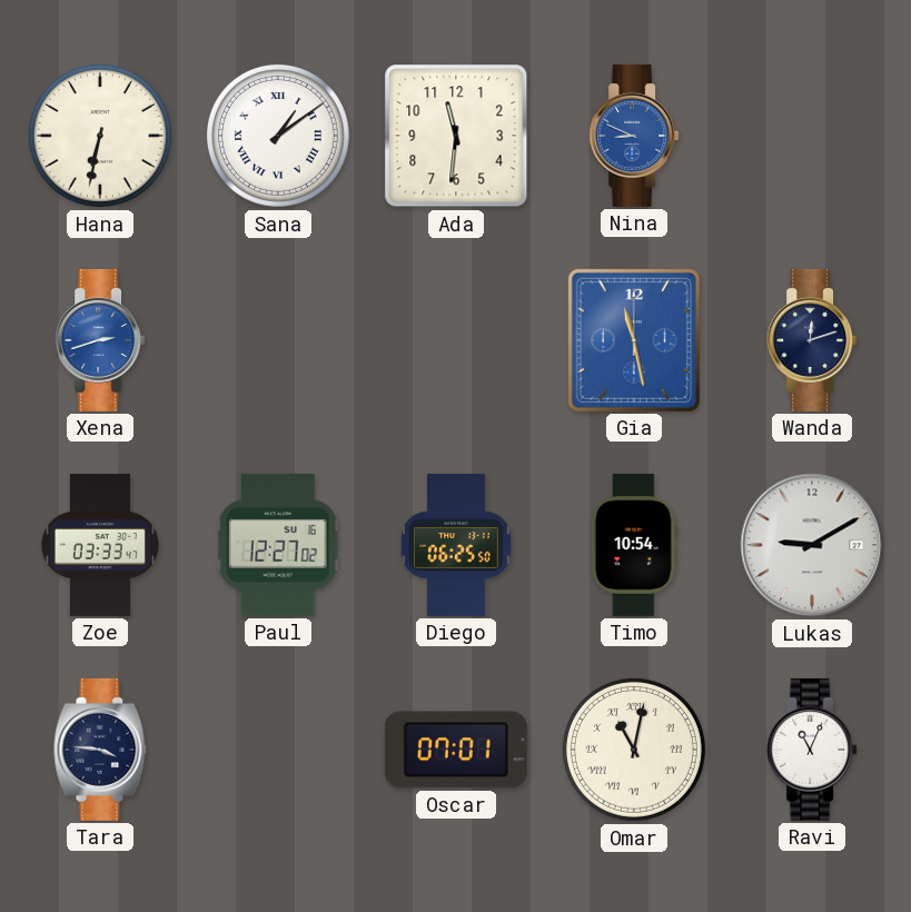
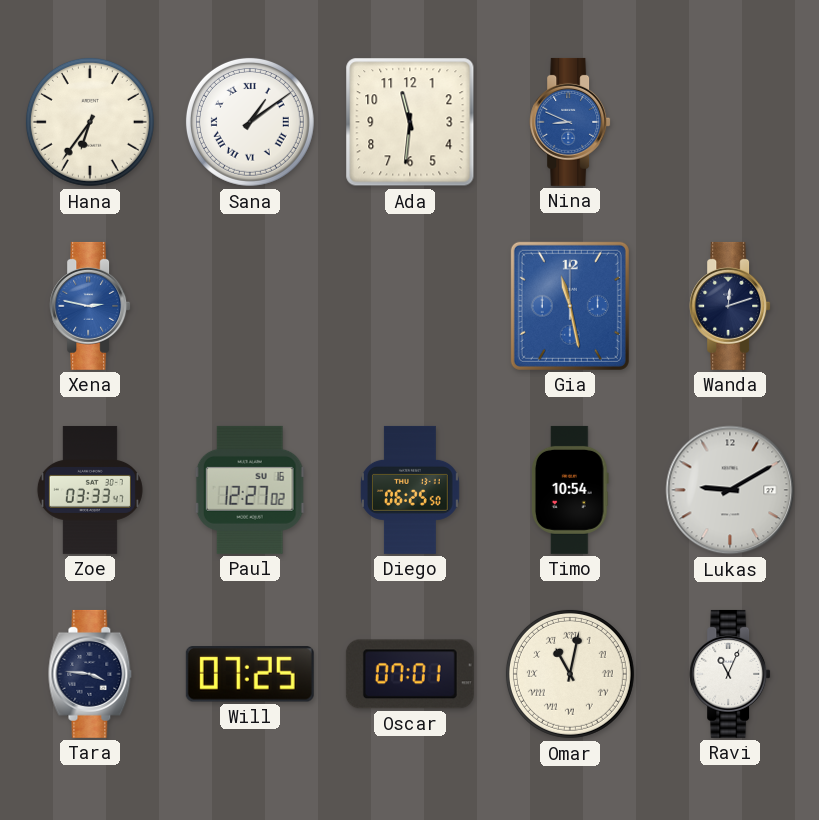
Hana: 6:32 -> 6:36 (90, 122)
Xena: 2:42 -> 2:47 (90, 306)
Will: none -> 07:25 (250, 675)
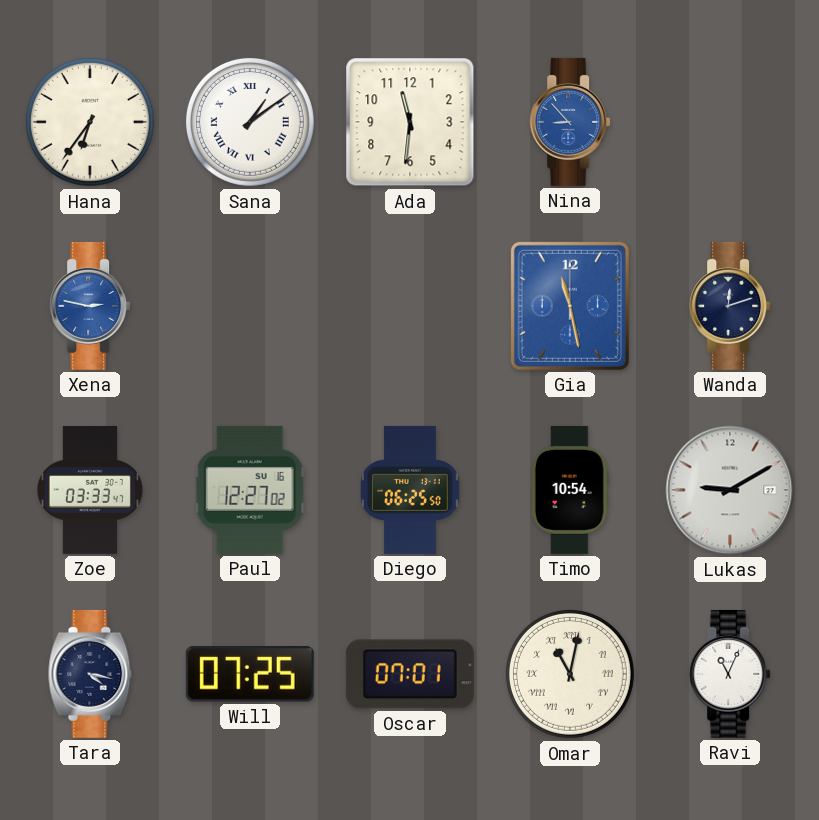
Nina: 8:49 -> 8:53 (570, 122)
Tara: 3:46 -> 4:17 (90, 674)
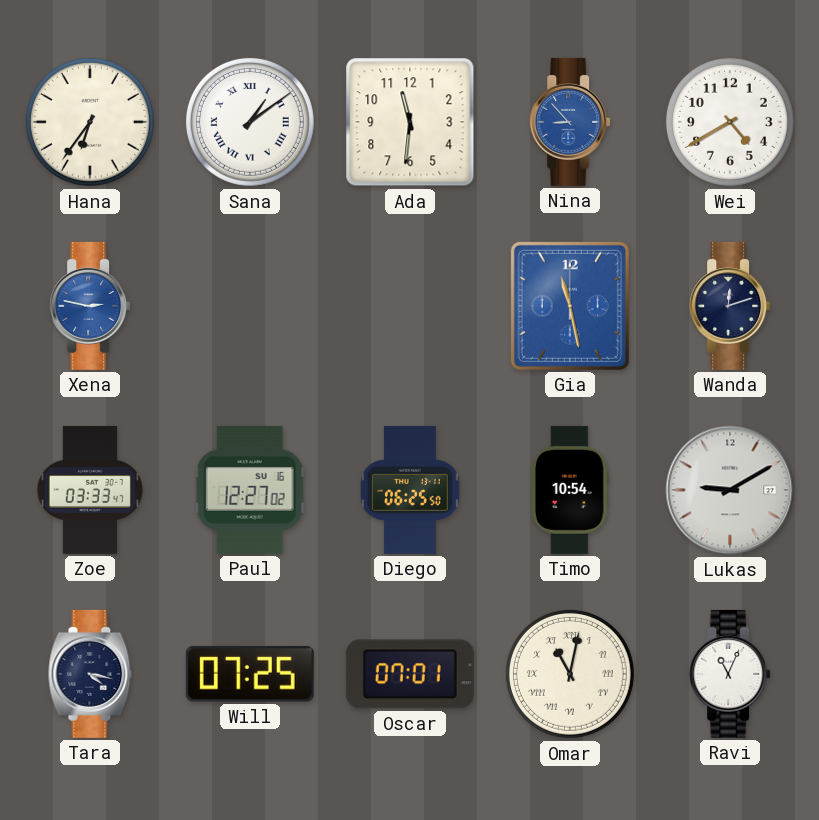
Wei: none -> 4:40 (730, 122)
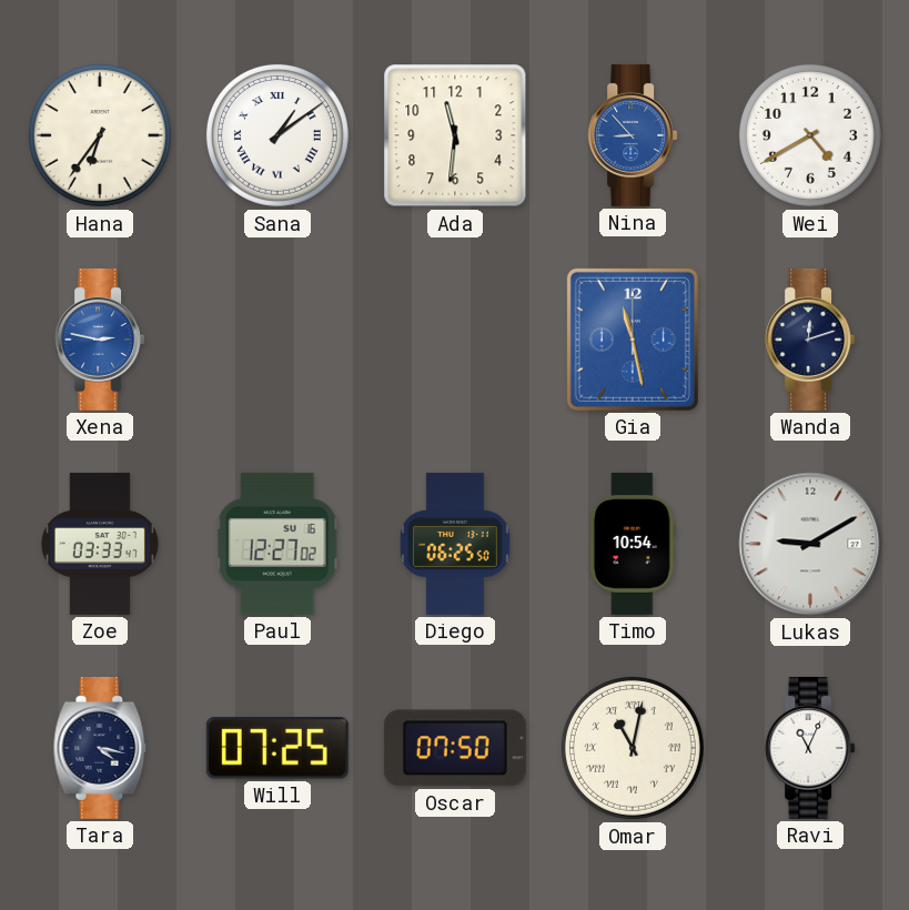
Oscar: 07:01 -> 07:50 (455, 748)
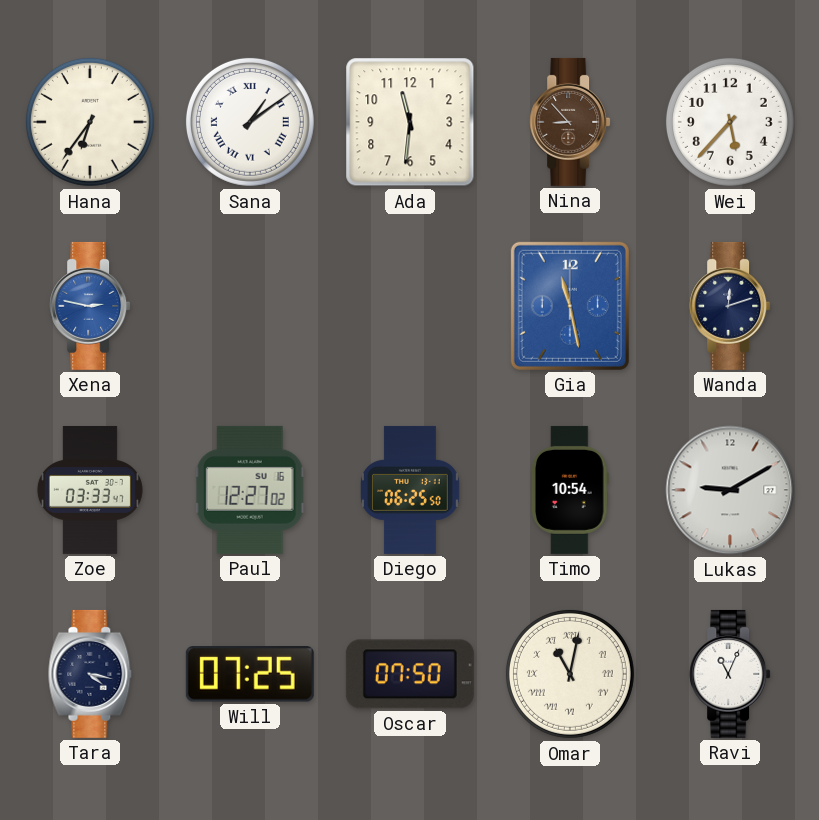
Nina dial: blue -> brown (570, 122)
Wei: 4:40 -> 5:37 (730, 122)
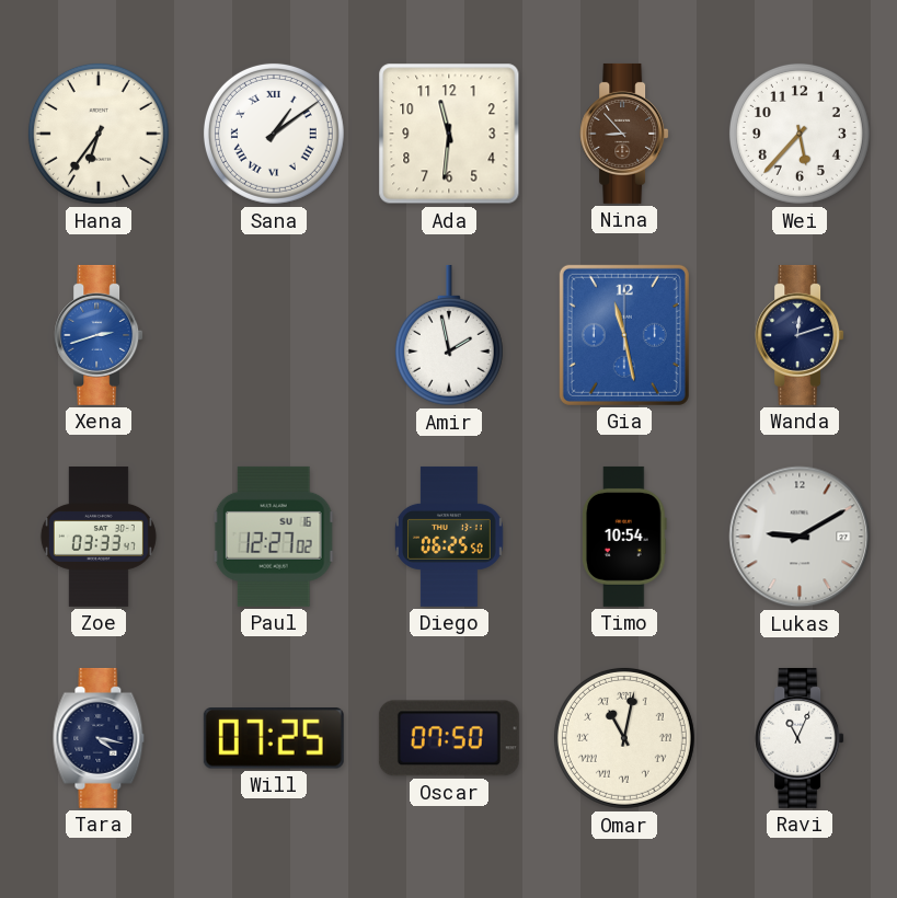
Xena: 2:47 -> 2:42 (99, 335)
Amir: none -> 1:58 (449, 335)
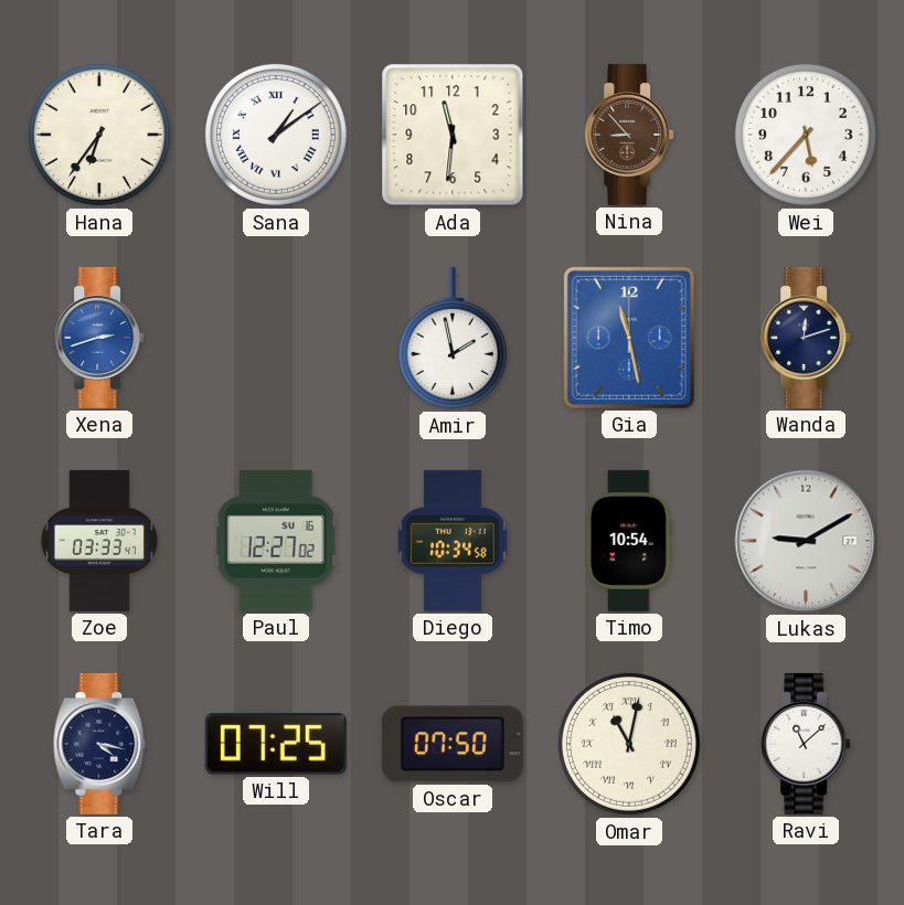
Diego: 06:25 -> 10:34 (453, 541)
Ravi: 11:04 -> 11:08 (806, 744)
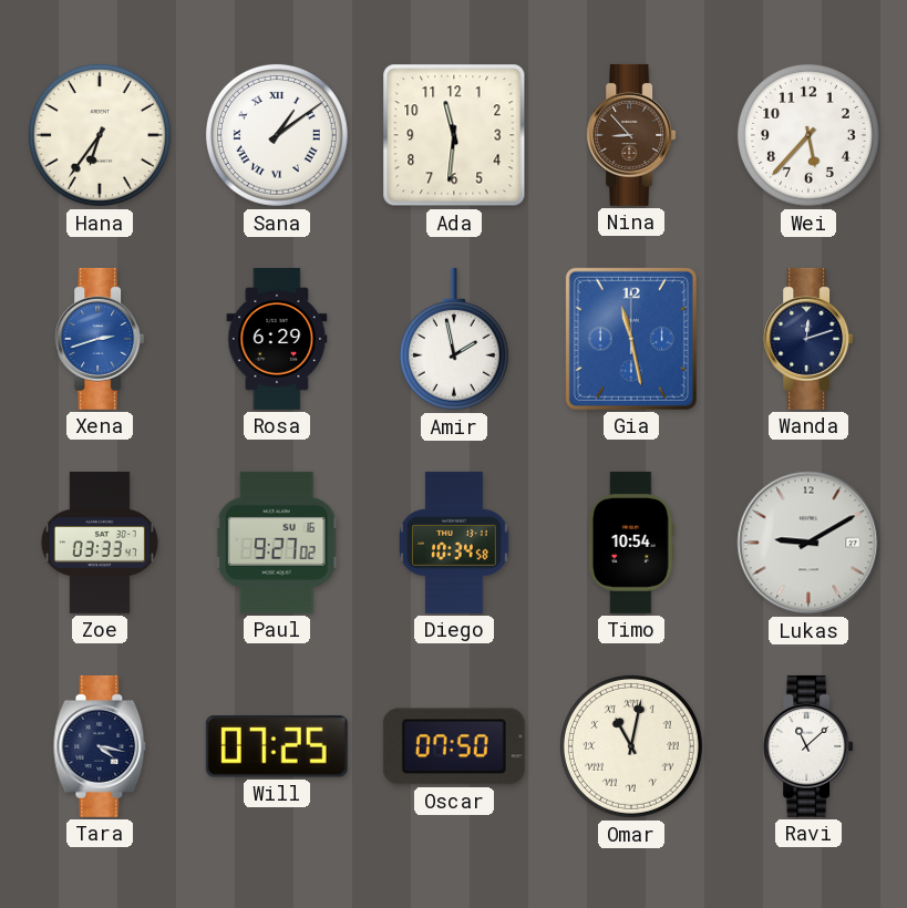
Rosa: none -> 6:29 (277, 339)
Paul: 12:27 -> 9:27 (277, 543)
